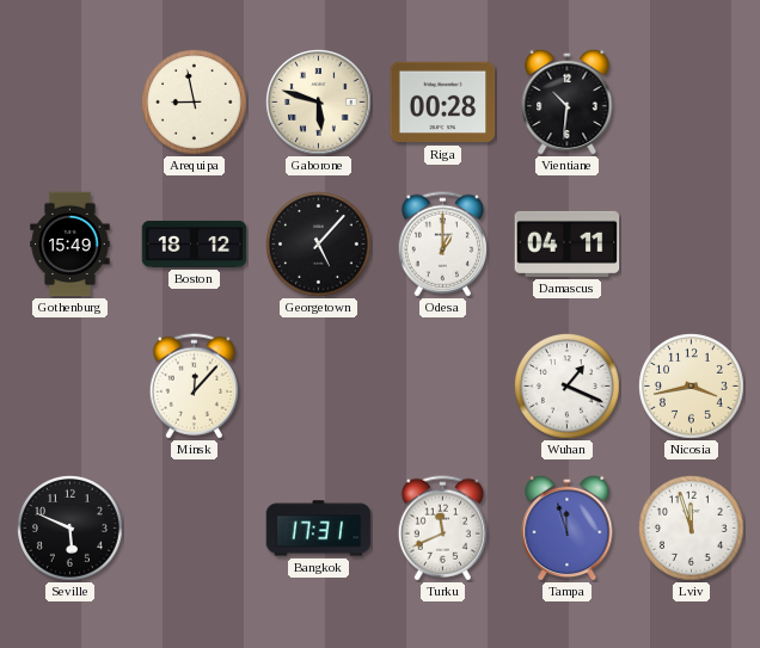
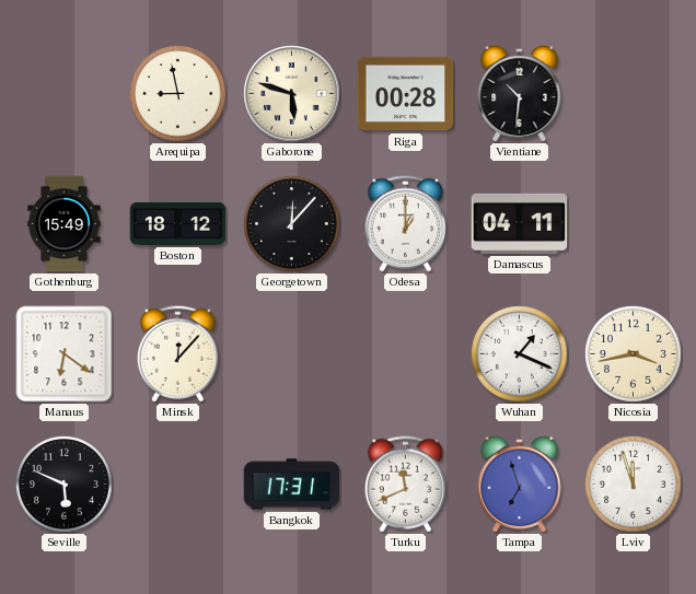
Georgetown: 5:07 -> 12:07 (292, 224)
Manaus: none -> 6:21 (65, 354)
Tampa: 11:57 -> 6:57 (520, 484)
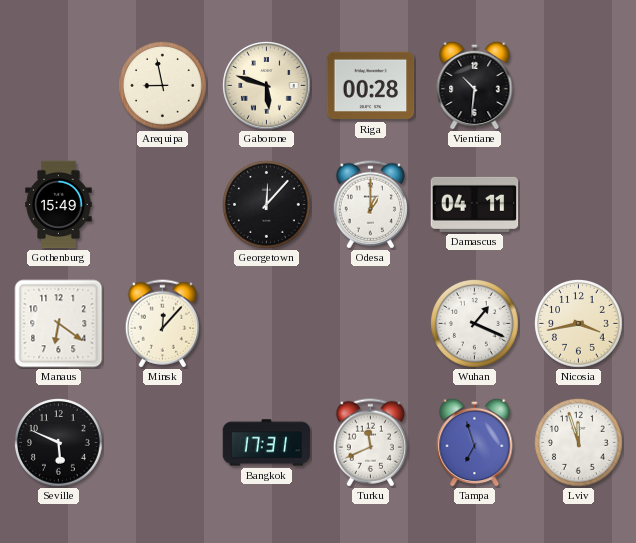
Boston: 18:12 -> none (178, 223)
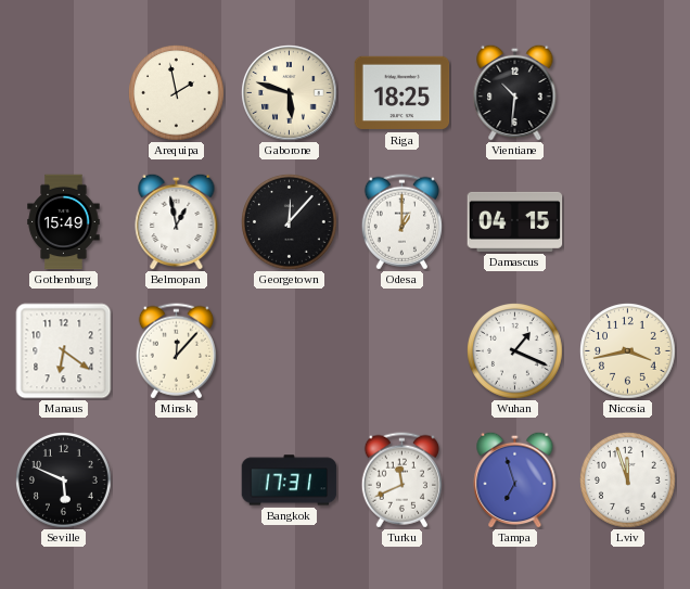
Arequipa: 8:58 -> 1:58 (177, 93)
Riga: 00:28 -> 18:25 (403, 93)
Belmopan: none -> 12:58 (177, 221)
Damascus: 04:11 -> 04:15 (515, 221)
